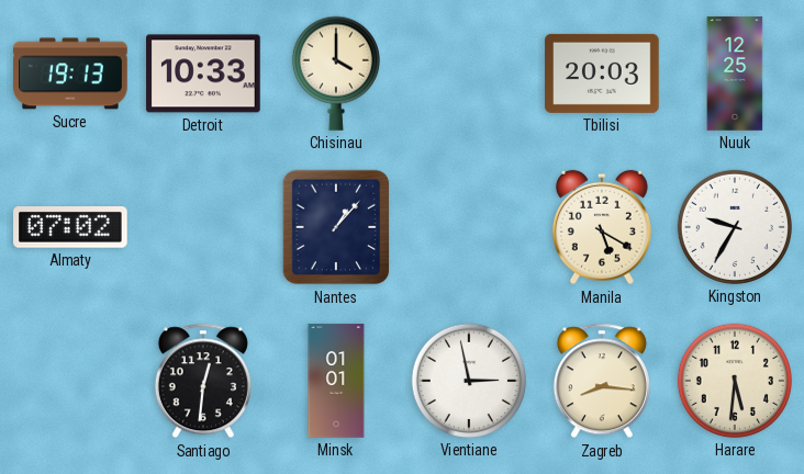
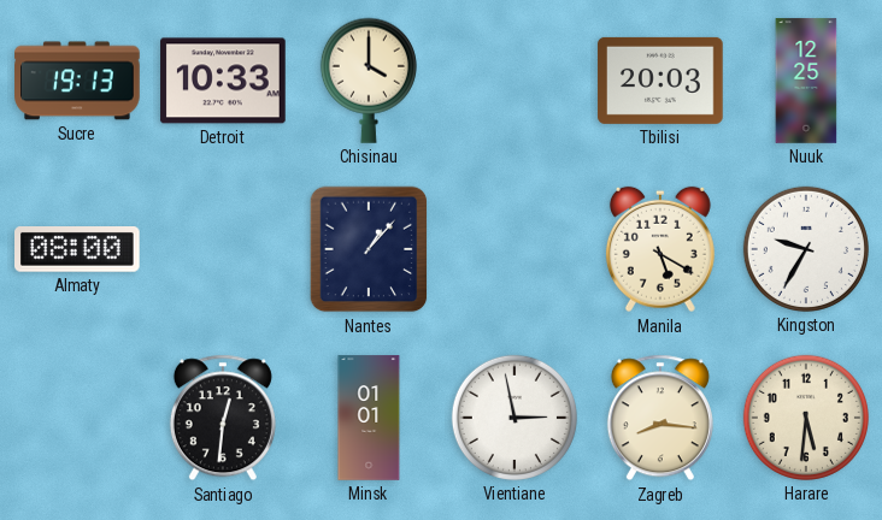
Almaty: 07:02 -> 08:00 (78, 250)
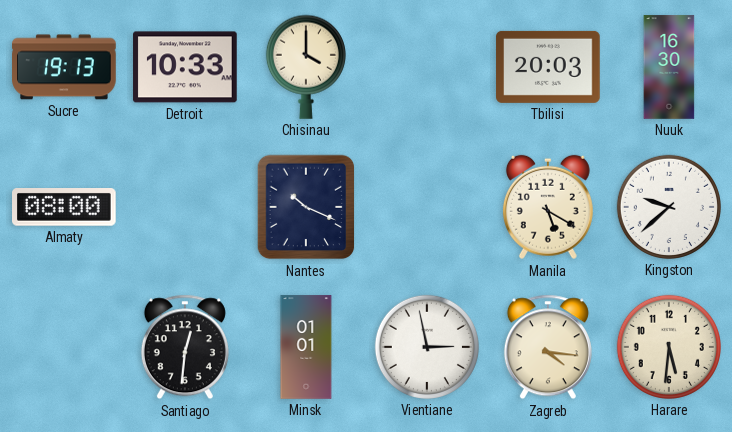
Nuuk: 12:25 -> 16:30 (669, 67)
Nantes: 1:07 -> 10:19 (306, 207)
Kingston: 9:35 -> 9:38 (669, 207)
Zagreb: 8:16 -> 4:16 (548, 347)
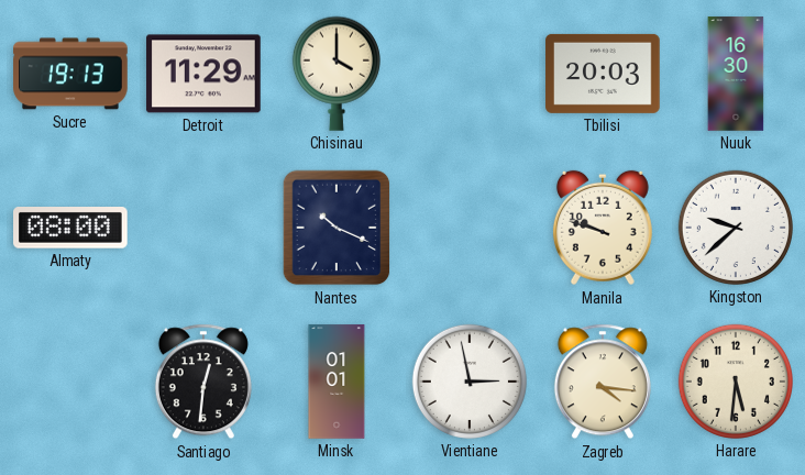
Detroit: 10:33 -> 11:29 (203, 74)
Manila: 5:20 -> 9:48 (603, 228)
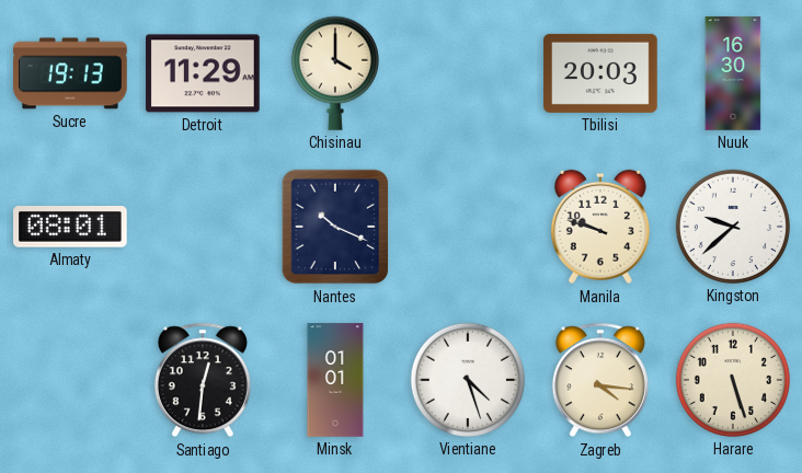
Almaty: 08:00 -> 08:01 (71, 228)
Vientiane: 2:58 -> 4:27 (468, 380)
Harare: 5:31 -> 5:27 (733, 380)
